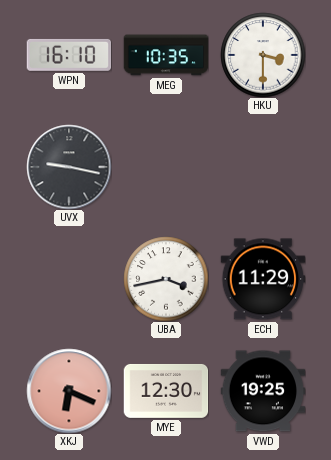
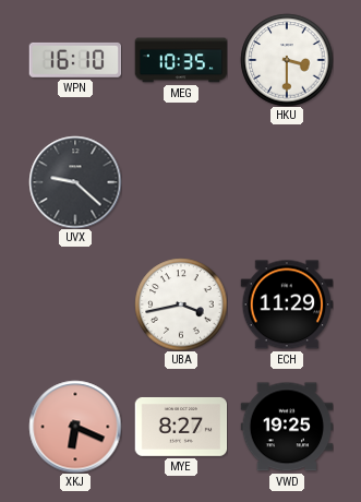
UVX: 9:17 -> 9:22 (75, 182)
MYE: 12:30 -> 8:27 (181, 427)
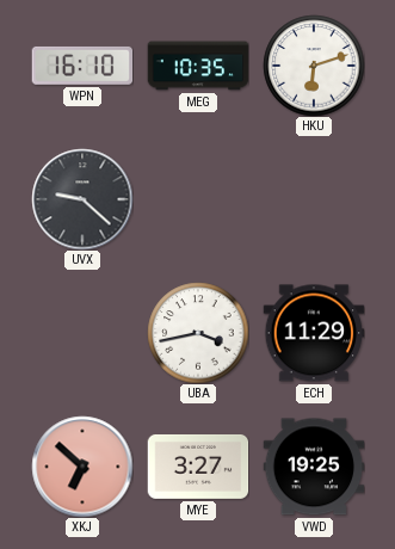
HKU: 3:30 -> 6:12 (314, 66)
XKJ: 6:19 -> 6:52 (82, 467)
MYE: 8:27 -> 3:27 (198, 467)
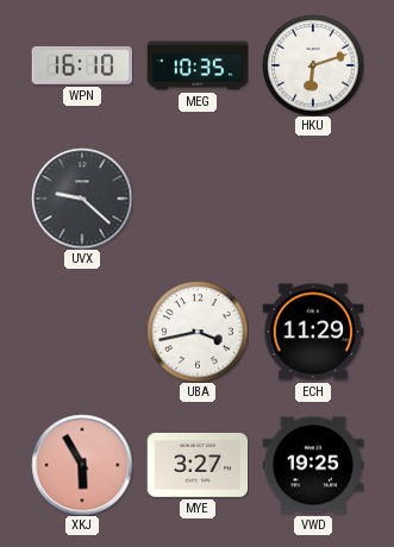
XKJ: 6:52 -> 5:55 (82, 465)
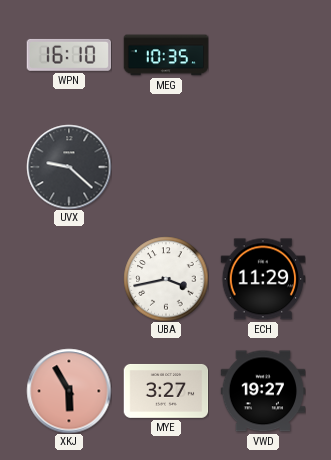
HKU: 6:12 -> none (313, 65)
VWD: 19:25 -> 19:27 (263, 391)
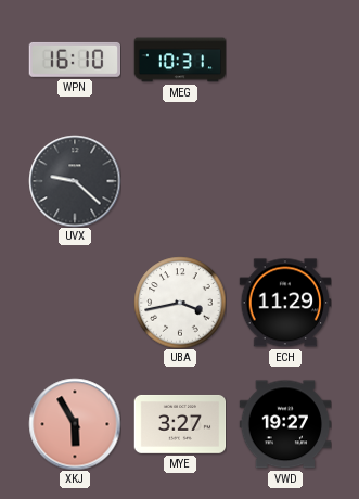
MEG: 10:35 -> 10:31 (180, 60)
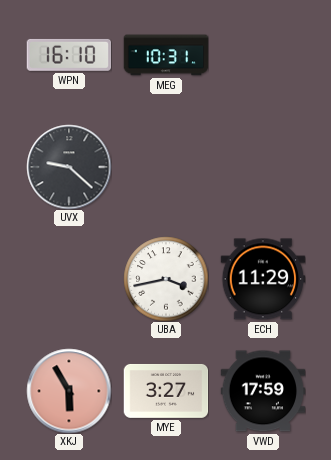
VWD: 19:27 -> 17:59 (263, 391)
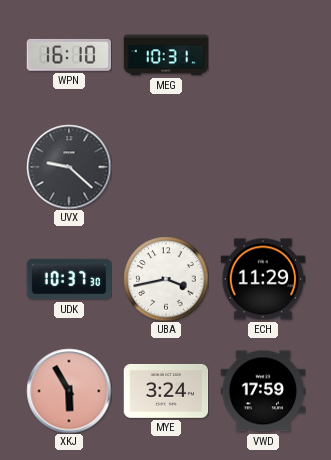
UDK: none -> 10:37 (69, 279)
MYE: 3:27 -> 3:24 (166, 391)
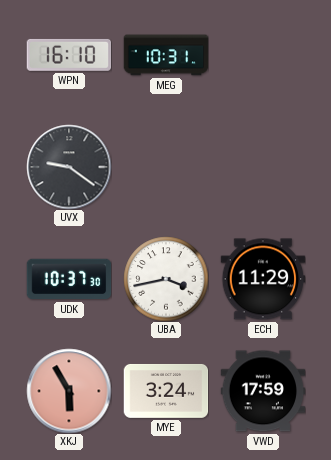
UVX: 9:22 -> 9:21 (69, 167)
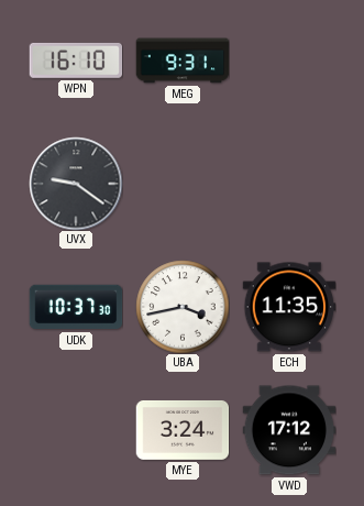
MEG: 10:31 -> 9:31 (183, 61)
ECH: 11:29 -> 11:35 (289, 307)
XKJ: 5:55 -> none (69, 391)
VWD: 17:59 -> 17:12 (289, 430)
